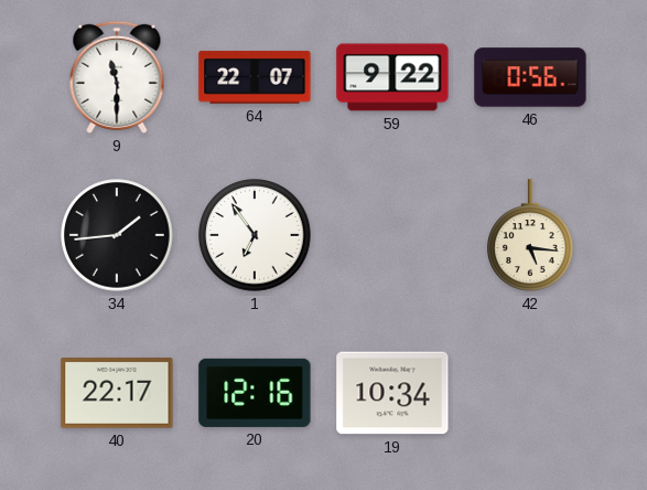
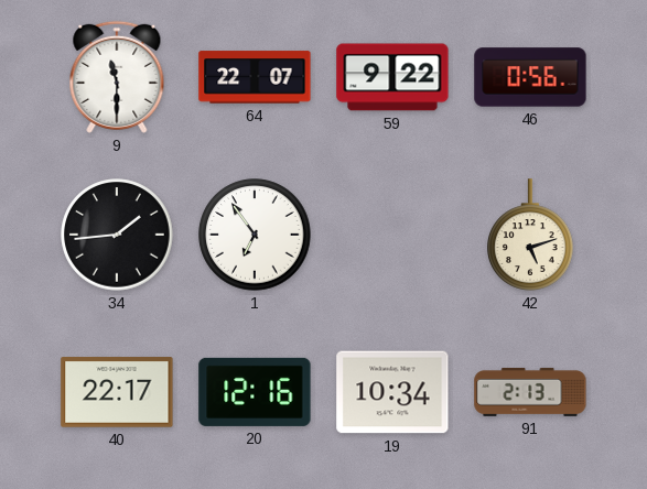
42: 5:16 -> 5:12 (530, 235)
91: none -> 2:13 (530, 392)
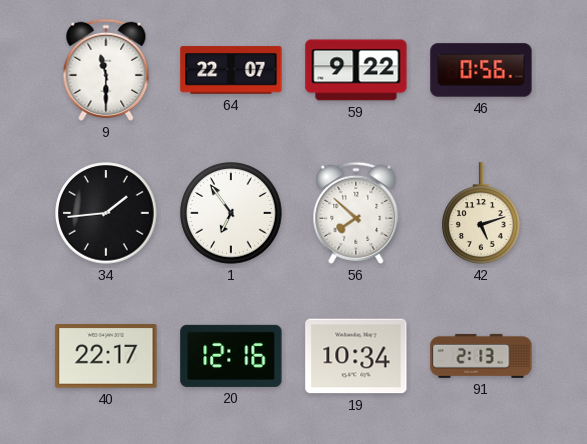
56: none -> 7:52 (356, 213)
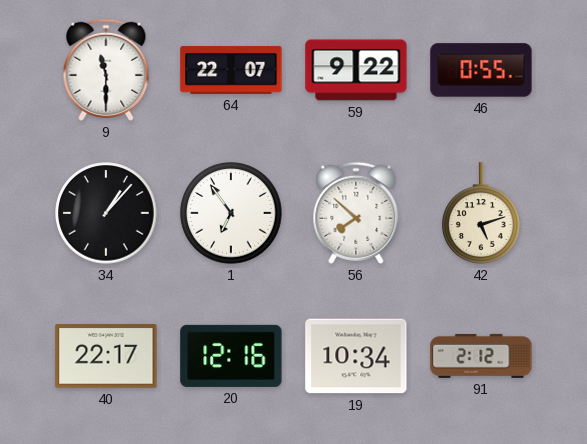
46: 0:56 -> 0:55 (481, 70)
34: 1:44 -> 1:07 (106, 213)
91: 2:13 -> 2:12 (481, 356)
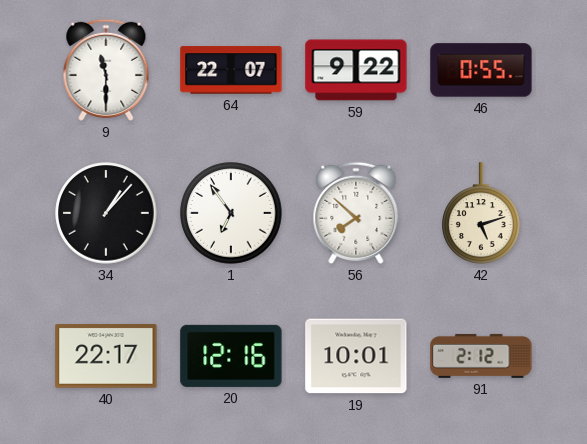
19: 10:34 -> 10:01 (356, 356)
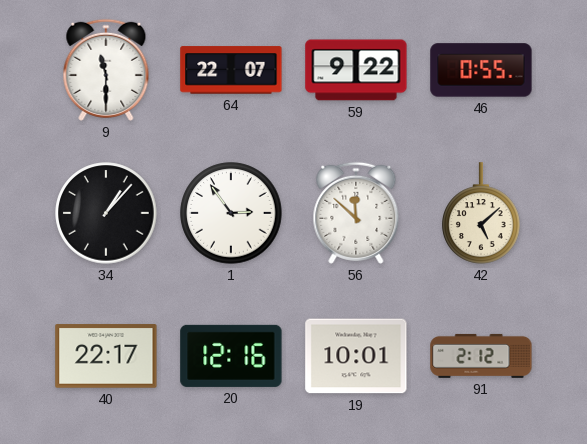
1: 6:54 -> 2:54 (231, 213)
56: 7:52 -> 11:52 (356, 213)
42: 5:12 -> 5:08 (481, 213)
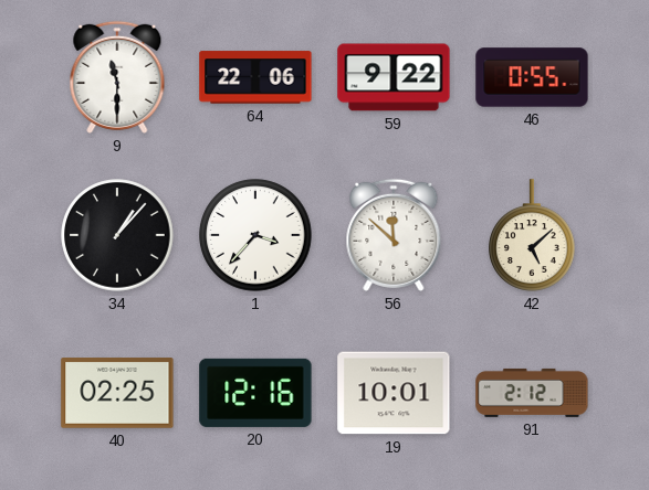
64: 22:07 -> 22:06 (255, 77)
1: 2:54 -> 3:37 (255, 235)
40: 22:17 -> 02:25 (117, 393)
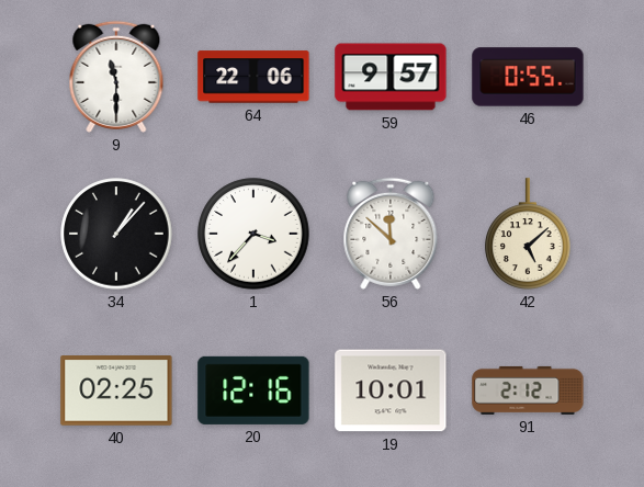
59: 9:22 -> 9:57 (391, 77)
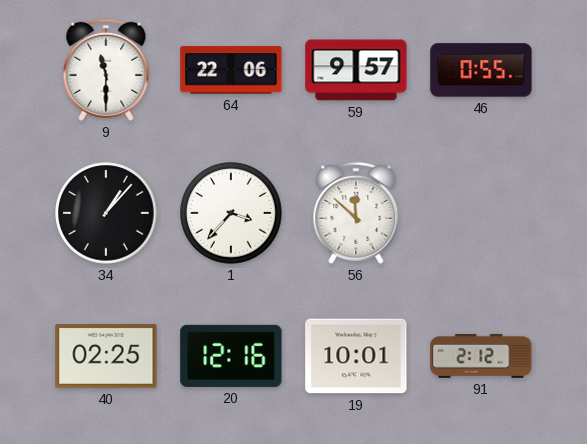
42: 5:08 -> none (528, 234)
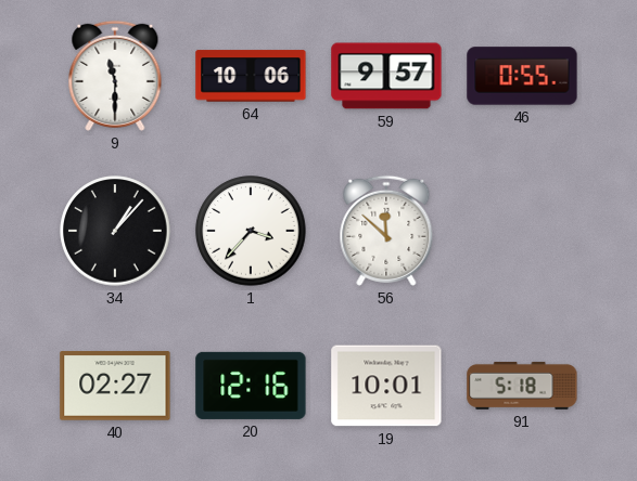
64: 22:06 -> 10:06 (251, 76)
40: 02:25 -> 02:27 (115, 386)
91: 2:12 -> 5:18 (522, 386)
